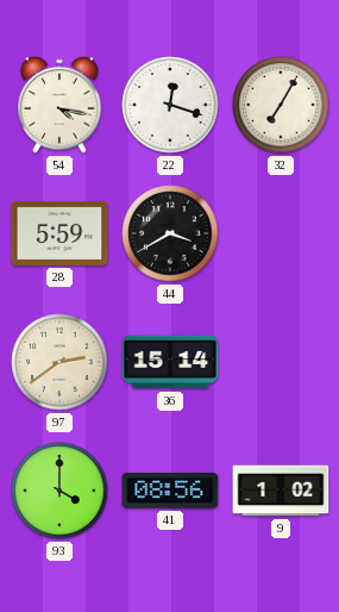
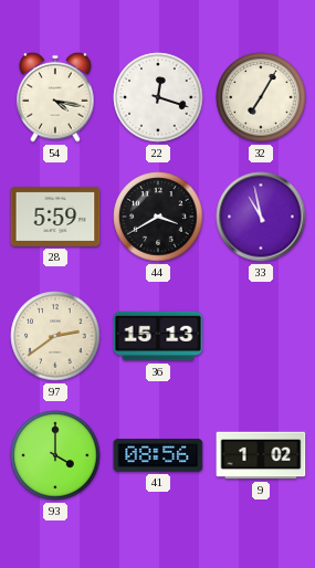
33: none -> 10:58 (261, 217)
36: 15:14 -> 15:13 (158, 336)
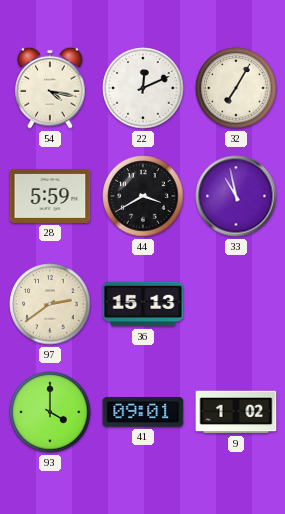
22: 12:18 -> 12:11 (143, 88)
41: 08:56 -> 09:01 (143, 412)
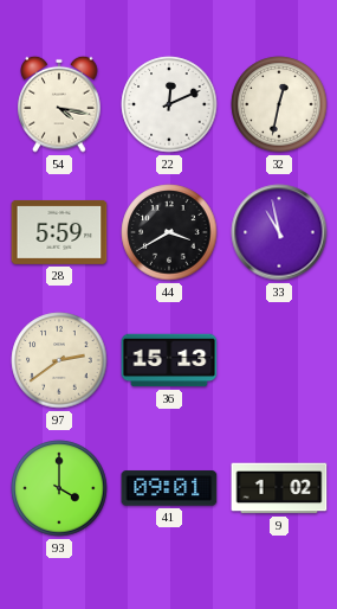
32: 7:05 -> 12:32 (279, 104)
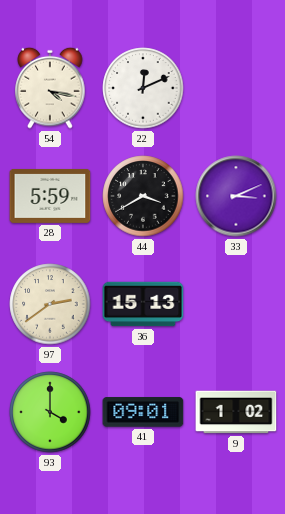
32: 12:32 -> none (279, 104)
33: 10:58 -> 3:11 (236, 196)
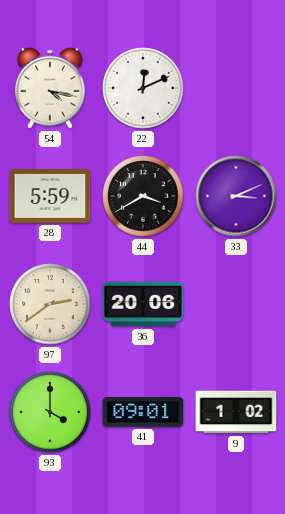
36: 15:13 -> 20:06 (143, 304)
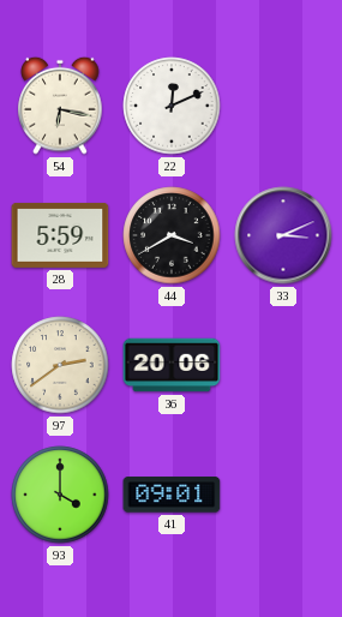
54: 4:17 -> 6:17 (60, 106)
9: 1:02 -> none (236, 412)
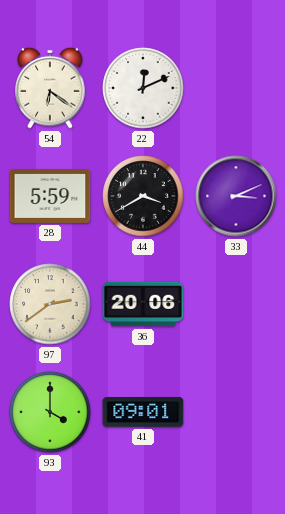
54: 6:17 -> 6:21 (50, 88)
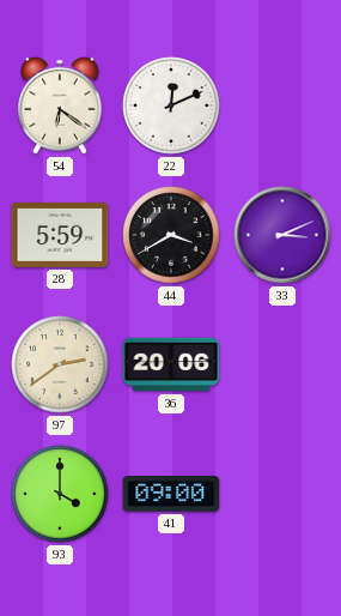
41: 09:01 -> 09:00 (171, 494)
